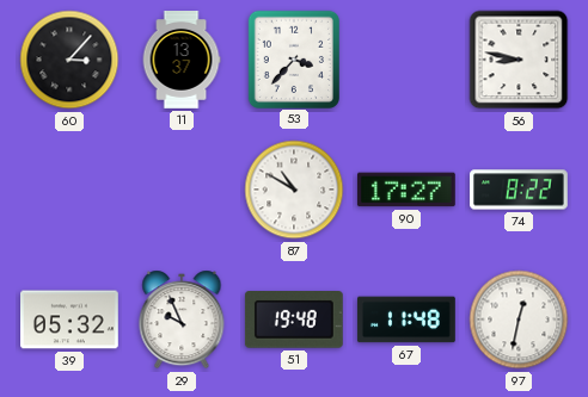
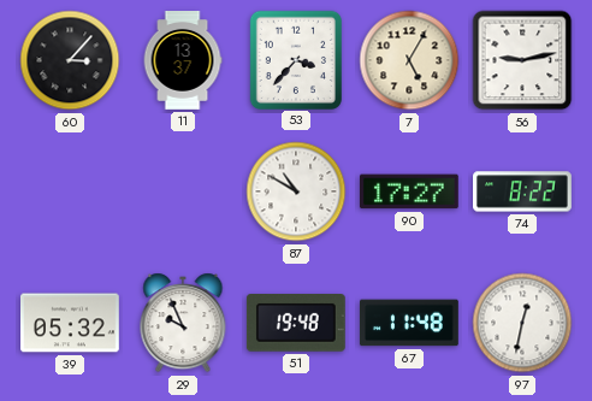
7: none -> 5:05 (409, 60)
56: 8:47 -> 9:13 (522, 60)
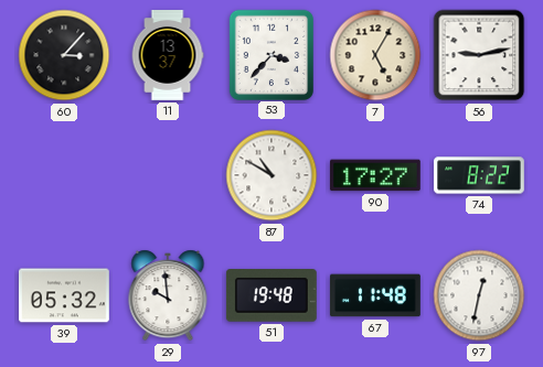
29: 9:56 -> 9:59 (168, 295)
